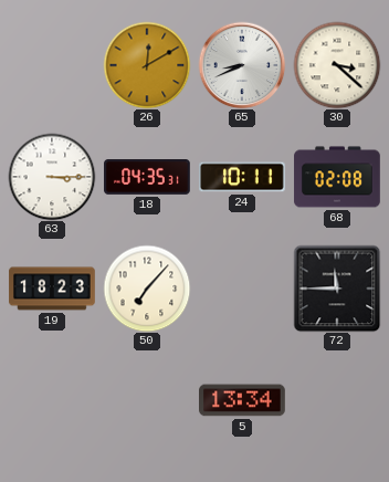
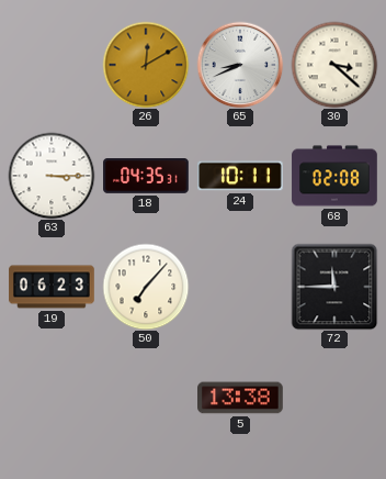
19: 18:23 -> 06:23 (52, 287)
5: 13:34 -> 13:38 (241, 398)
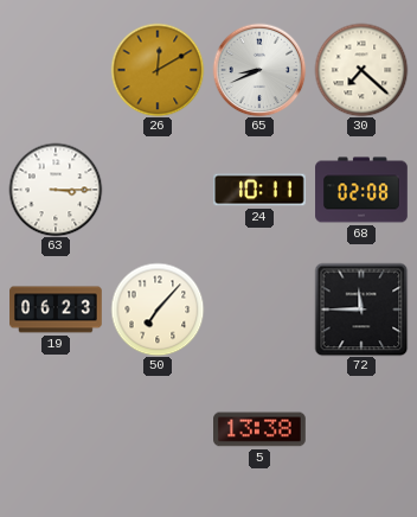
30: 3:22 -> 7:22 (361, 70)
18: 04:35 -> none (146, 176)
